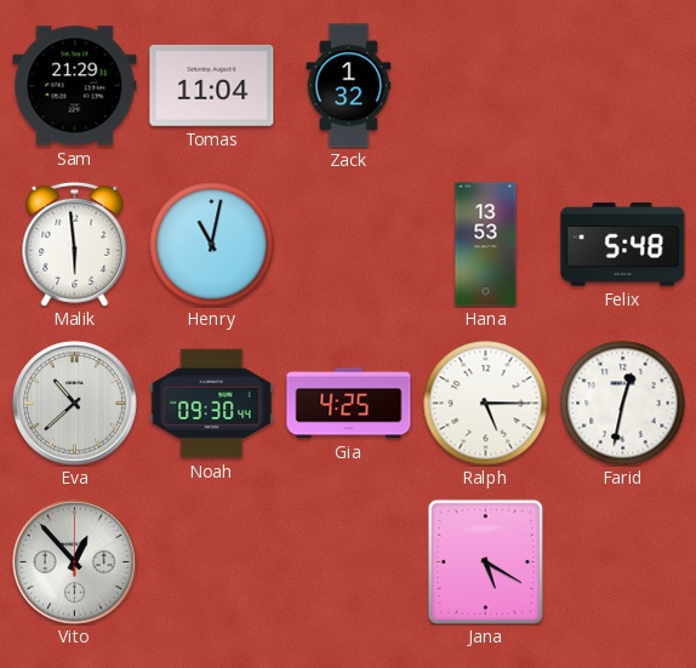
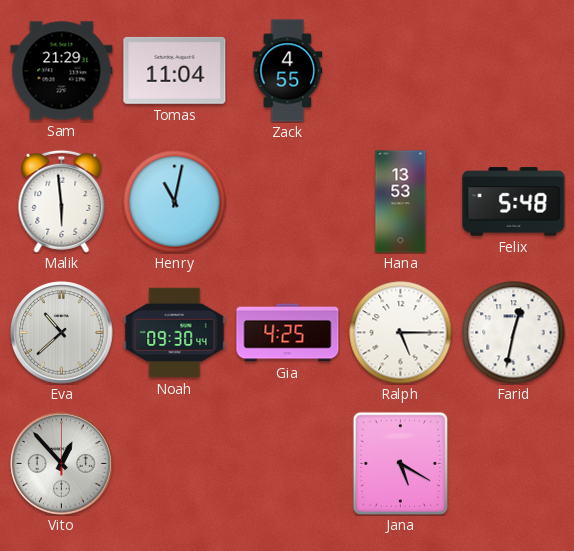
Zack: 1:32 -> 4:55 (288, 71)
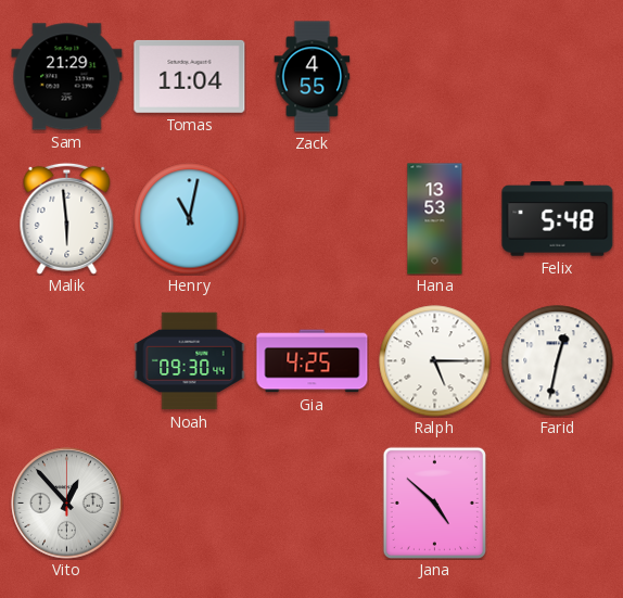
Eva: 10:38 -> none (62, 333)
Jana: 5:20 -> 4:52 (434, 502)
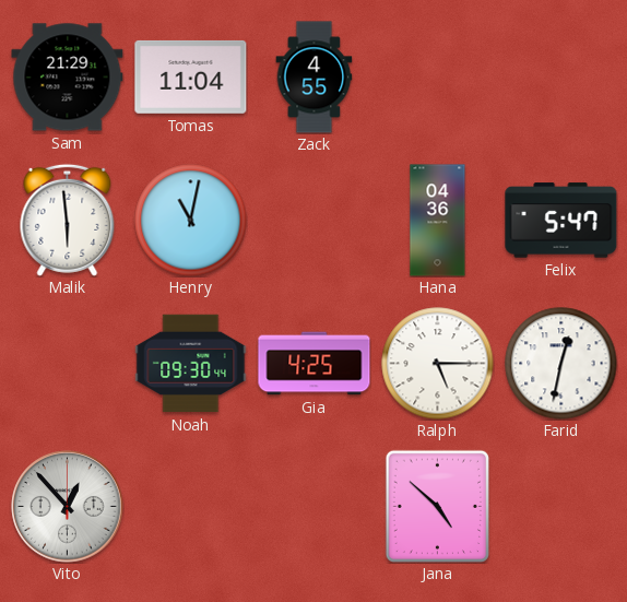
Hana: 13:53 -> 04:36 (438, 221)
Felix: 5:48 -> 5:47 (561, 221)
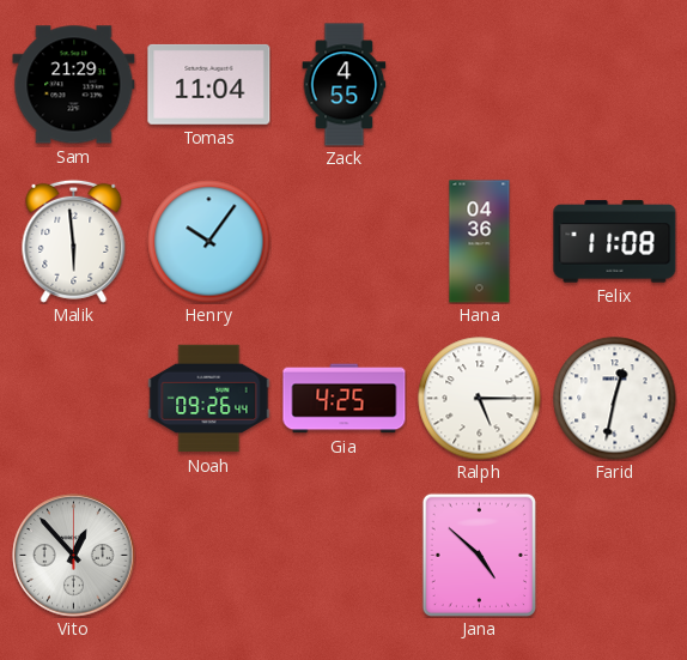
Henry: 11:02 -> 10:06 (209, 242)
Felix: 5:47 -> 11:08 (615, 242)
Noah: 09:30 -> 09:26 (209, 399)
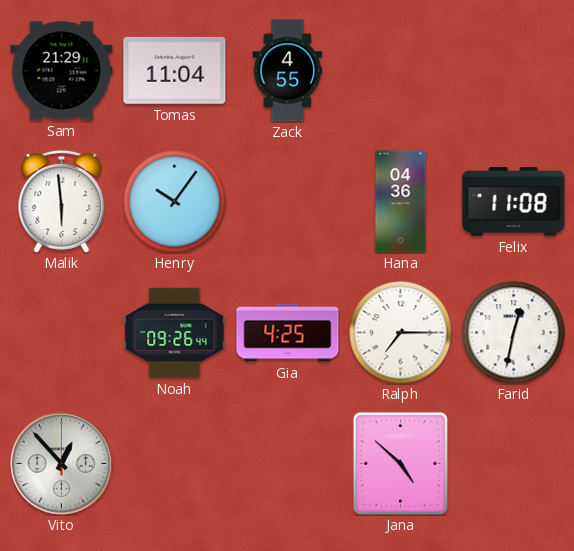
Ralph: 5:15 -> 7:15 (401, 333)
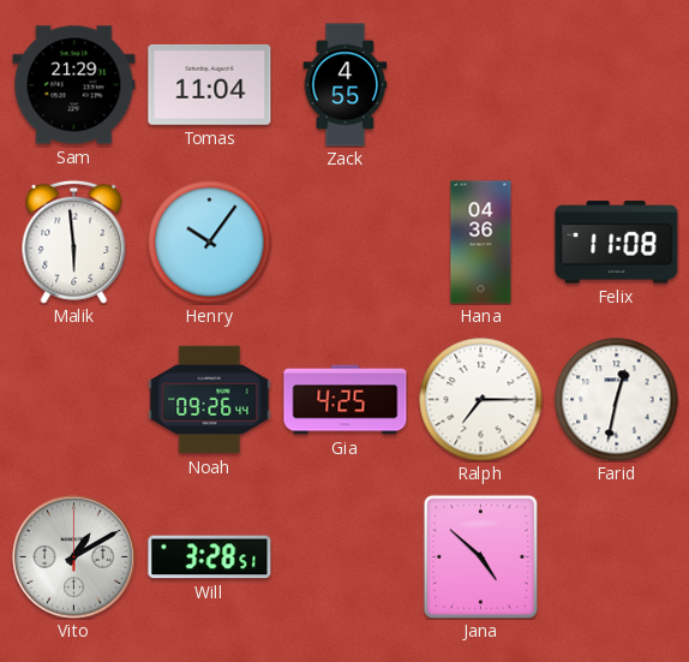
Vito: 12:53 -> 1:10 (74, 557)
Will: none -> 3:28 (210, 557)
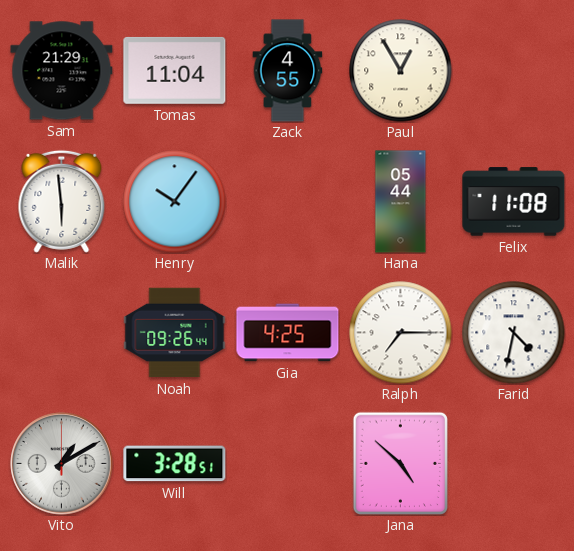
Paul: none -> 12:55 (401, 71)
Hana: 04:36 -> 05:44 (401, 202)
Farid: 12:32 -> 4:32 (514, 333)
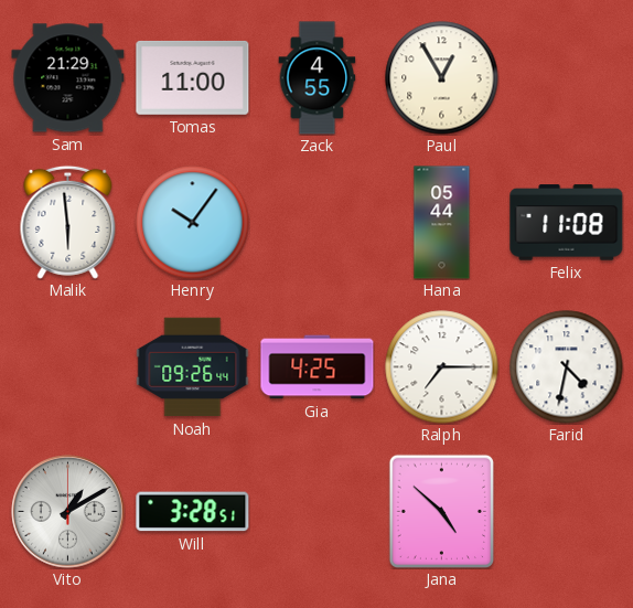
Tomas: 11:04 -> 11:00 (193, 77)
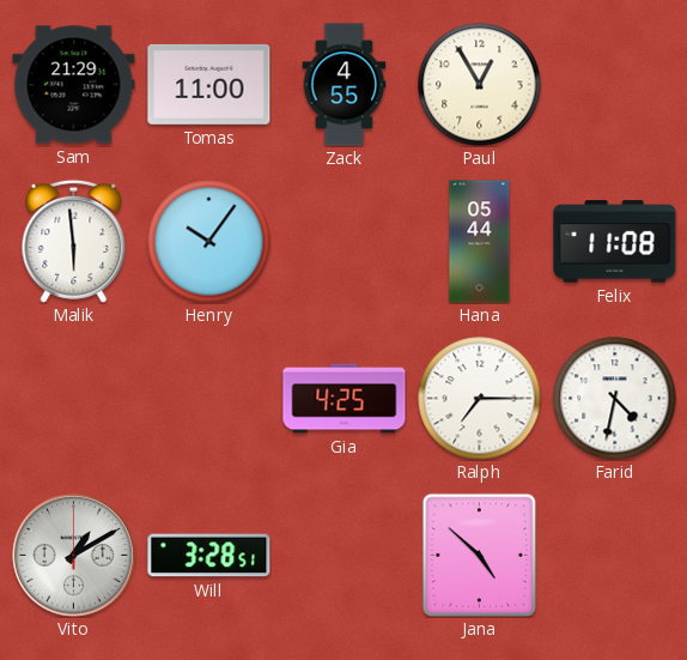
Noah: 09:26 -> none (193, 367)
